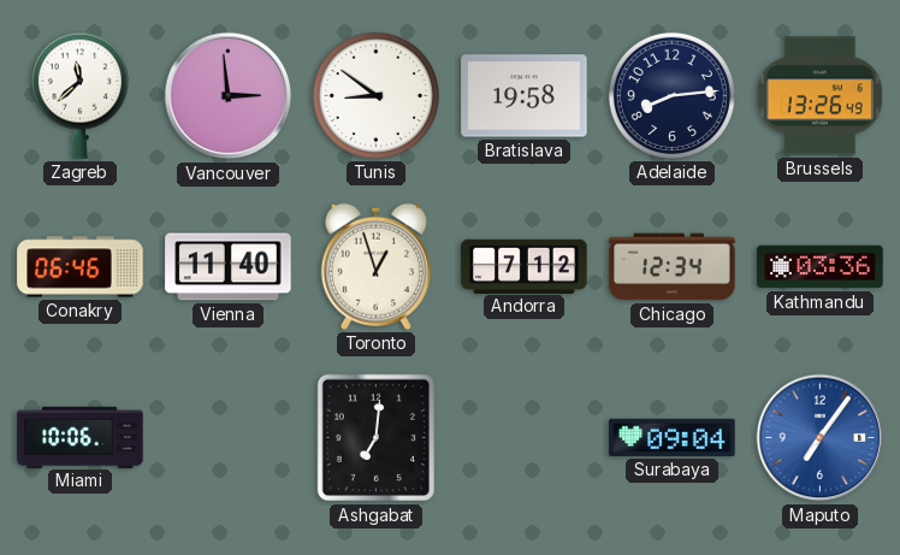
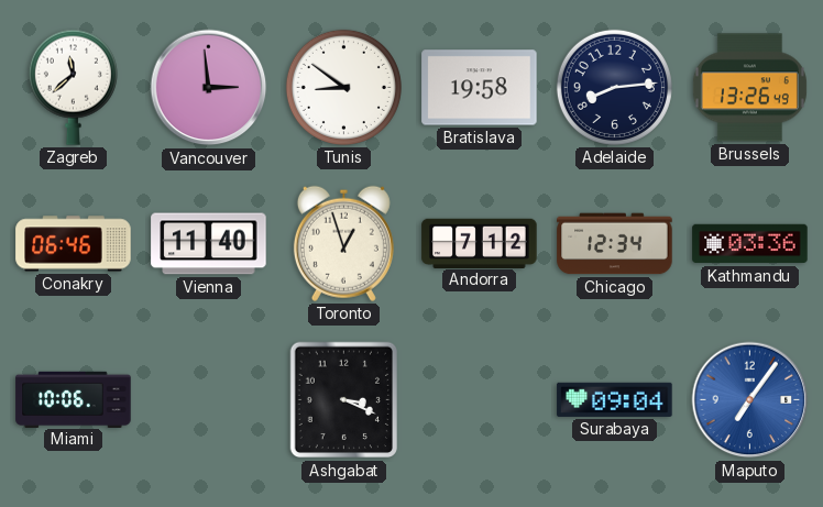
Ashgabat: 7:01 -> 3:19 (343, 400)
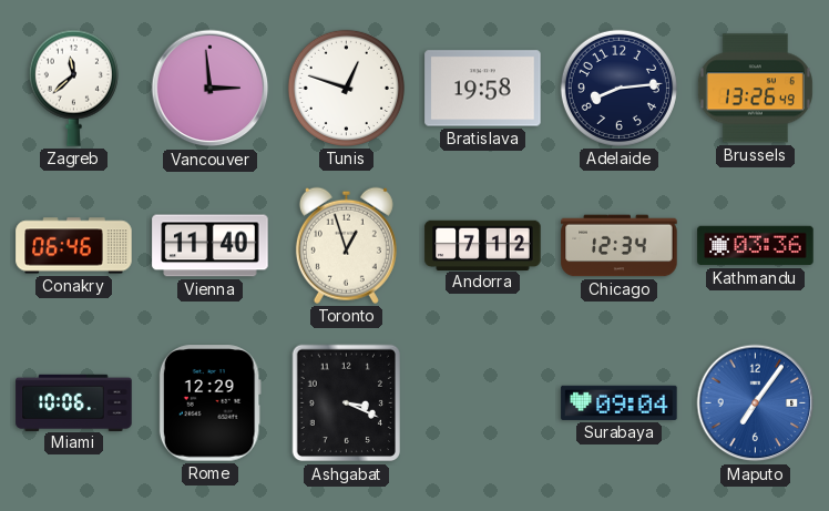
Tunis: 8:51 -> 12:48 (346, 88)
Rome: none -> 12:29 (209, 403)
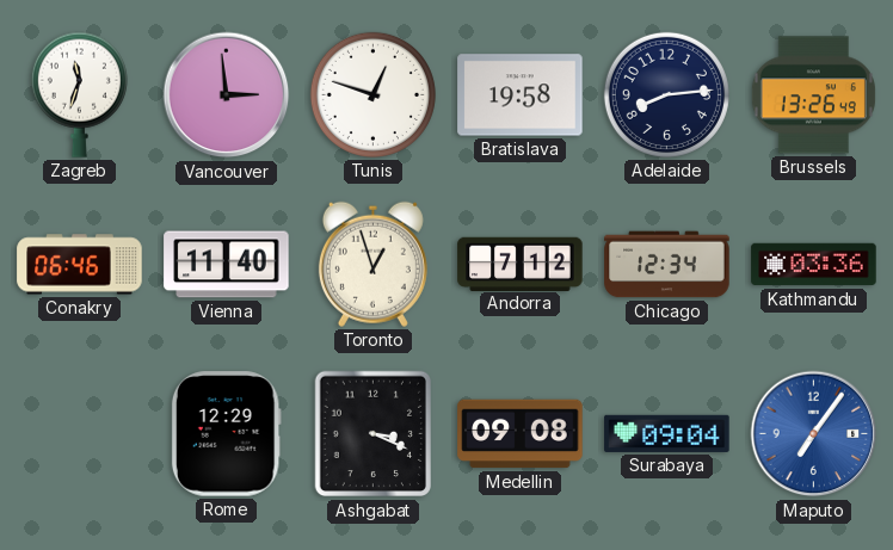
Zagreb: 11:38 -> 11:33 (79, 94)
Miami: 10:06 -> none (74, 402)
Medellin: none -> 09:08 (521, 434)
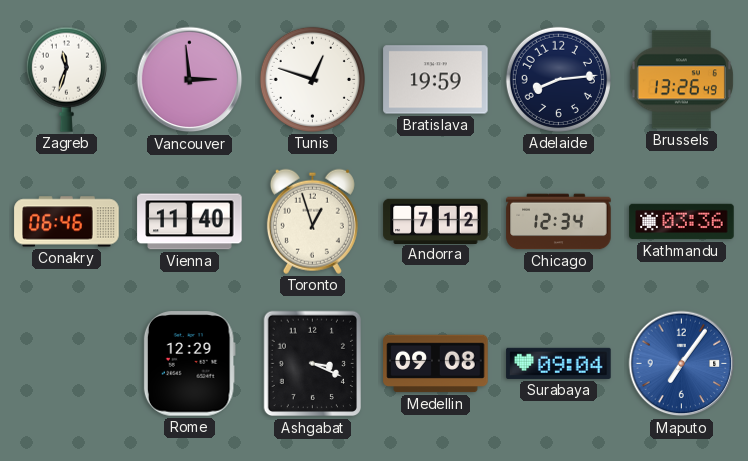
Bratislava: 19:58 -> 19:59 (436, 80)
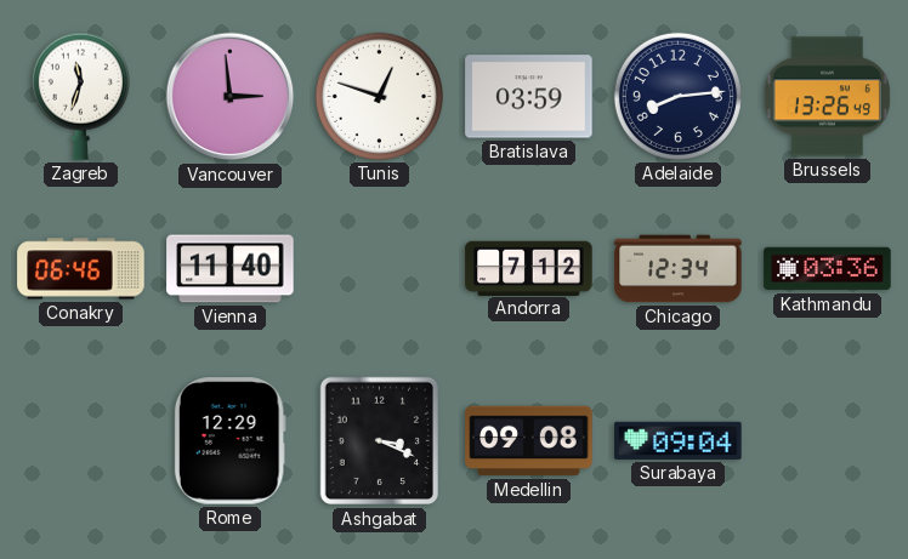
Bratislava: 19:59 -> 03:59 (529, 97)
Toronto: 12:57 -> none (312, 221)
Maputo: 7:06 -> none (682, 364)
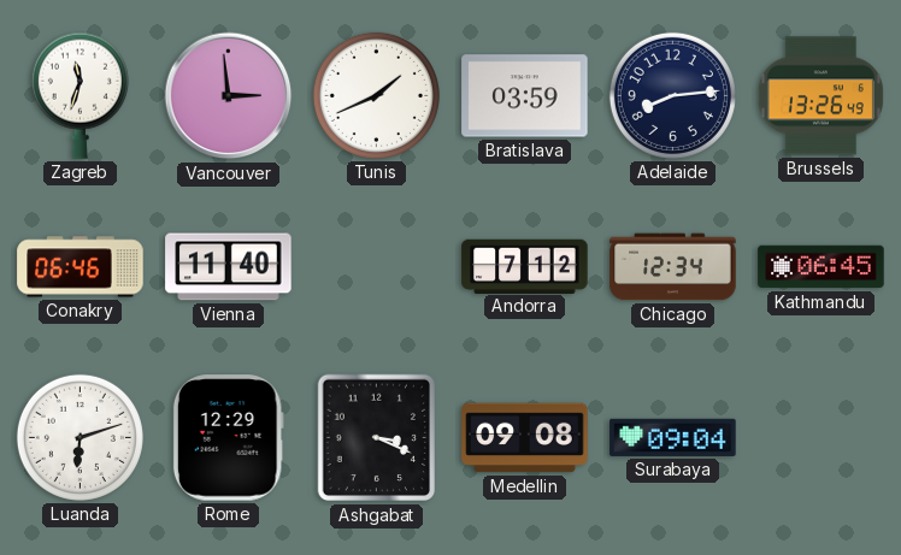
Tunis: 12:48 -> 1:41 (376, 95)
Kathmandu: 03:36 -> 06:45 (821, 267)
Luanda: none -> 6:12 (79, 437)
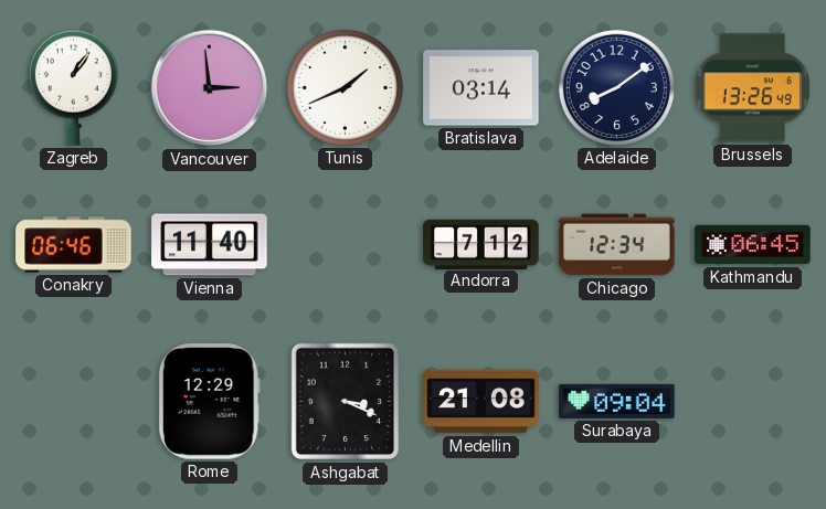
Zagreb: 11:33 -> 1:06 (73, 87)
Bratislava: 03:59 -> 03:14 (481, 88)
Adelaide: 8:14 -> 8:09 (616, 87)
Luanda: 6:12 -> none (79, 437)
Medellin: 09:08 -> 21:08 (481, 402)
